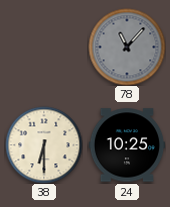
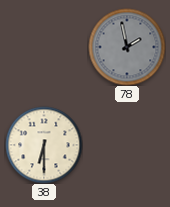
78: 11:07 -> 1:58 (127, 47)
24: 10:25 -> none (127, 145)
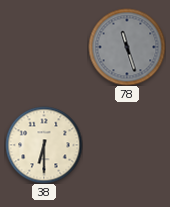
78: 1:58 -> 11:27 (127, 47)
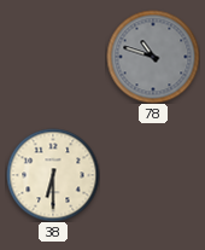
78: 11:27 -> 10:48 (153, 57)
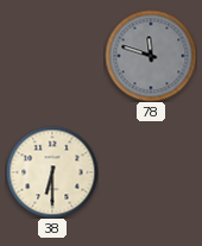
78: 10:48 -> 11:48 (151, 56)
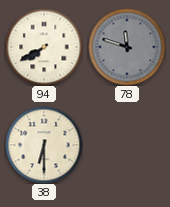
94: none -> 7:40 (44, 47)
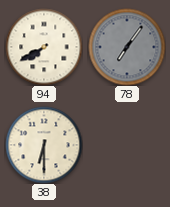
78: 11:48 -> 7:06 (127, 47)
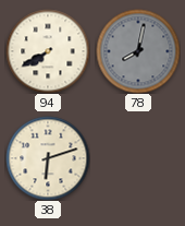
78: 7:06 -> 8:02 (138, 51)
38: 6:30 -> 6:12 (48, 158)
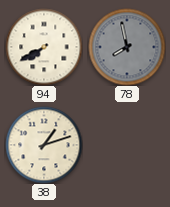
78: 8:02 -> 7:58 (127, 47)
38: 6:12 -> 1:12 (44, 145)
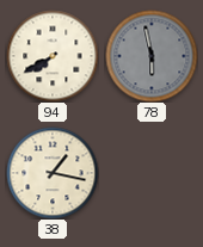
78: 7:58 -> 5:58 (152, 56)
38: 1:12 -> 1:17 (53, 173)
